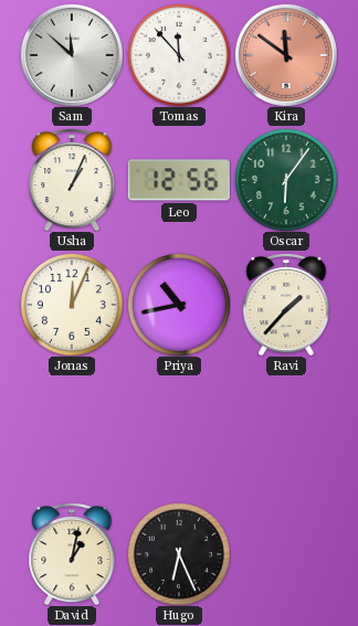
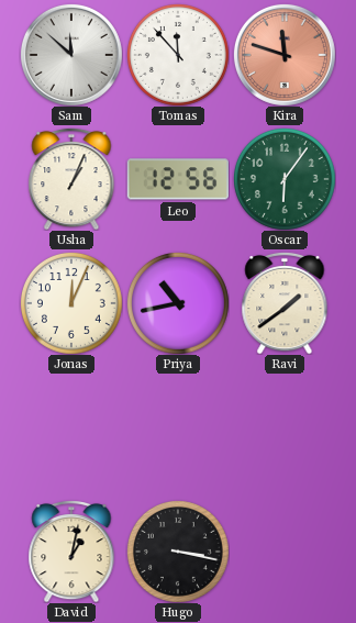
Kira: 11:51 -> 11:48 (285, 55)
Ravi: 1:37 -> 1:39 (285, 303)
Hugo: 6:26 -> 3:17 (178, 552)
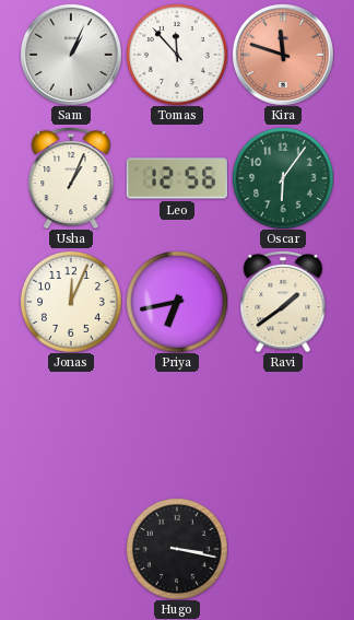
Sam: 11:52 -> 1:04 (71, 55)
Priya: 10:43 -> 6:43 (177, 302)
David: 1:02 -> none (71, 552)
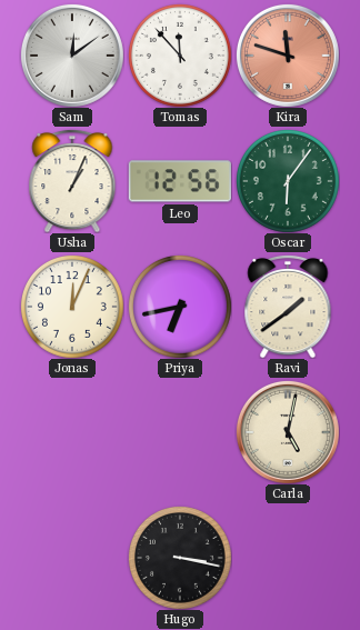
Sam: 1:04 -> 12:09 (72, 56)
Carla: none -> 5:02 (288, 432)
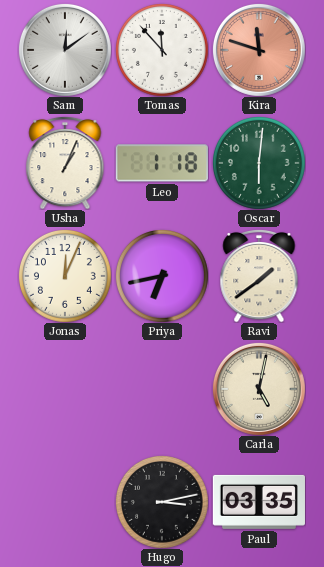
Leo: 12:56 -> 1:18 (162, 163)
Oscar: 6:06 -> 6:01 (259, 163)
Hugo: 3:17 -> 3:13 (162, 502)
Paul: none -> 03:35 (259, 502)
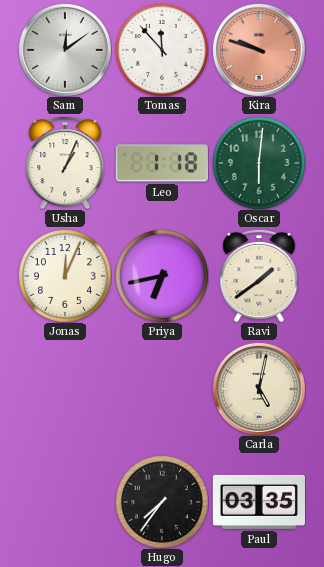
Kira: 11:48 -> 9:48 (259, 50)
Hugo: 3:13 -> 7:36 (162, 502)
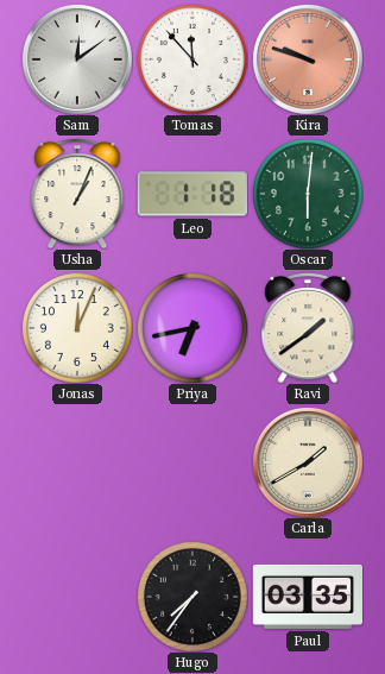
Carla: 5:02 -> 1:40 (308, 462)
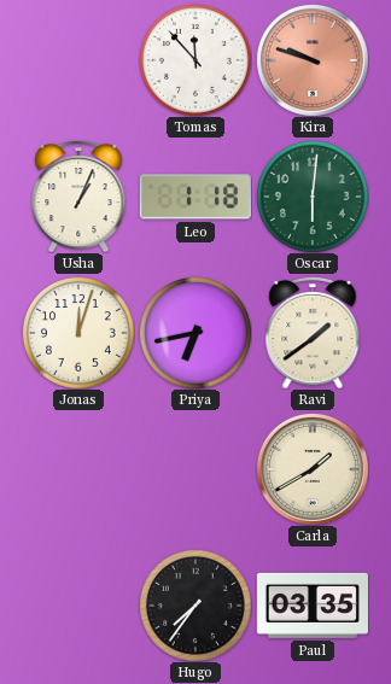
Sam: 12:09 -> none (77, 59)
Jonas: 12:04 -> 12:03 (78, 333)
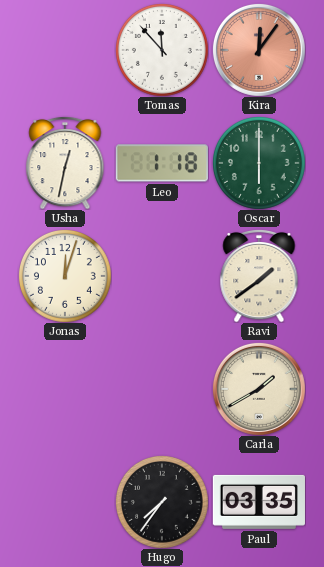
Kira: 9:48 -> 12:06 (259, 50)
Usha: 1:04 -> 12:32 (65, 163)
Oscar: 6:01 -> 6:00 (259, 163)
Priya: 6:43 -> none (195, 333)
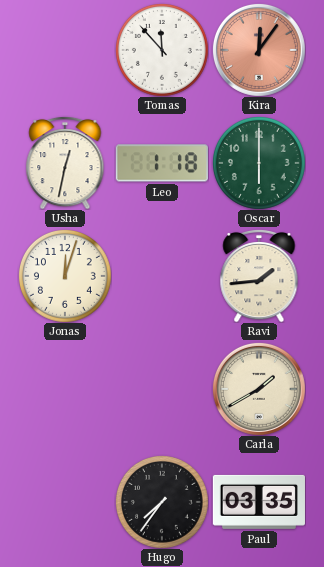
Ravi: 1:39 -> 1:44 (259, 276)
